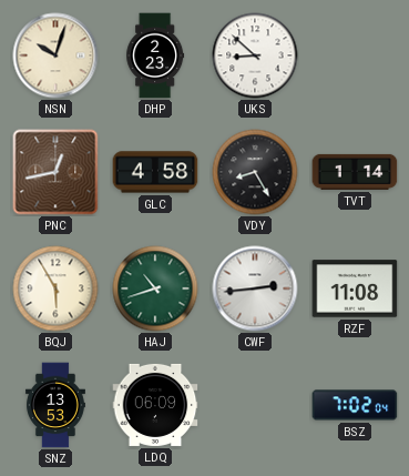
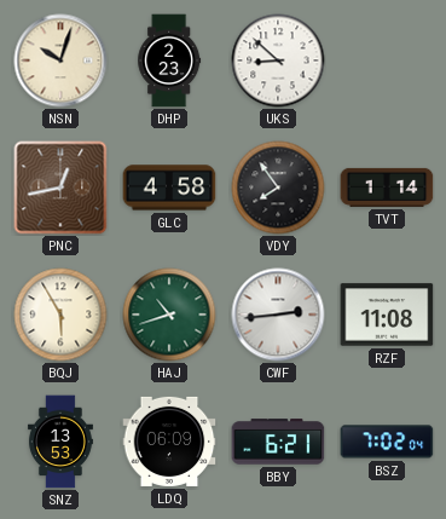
VDY: 8:25 -> 7:54 (278, 188)
BBY: none -> 6:21 (278, 442)
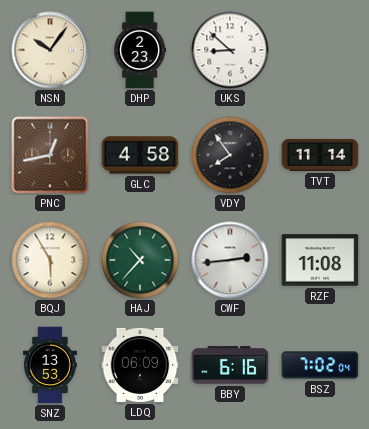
NSN: 10:03 -> 10:06 (50, 50)
TVT: 1:14 -> 11:14 (320, 155)
HAJ: 10:42 -> 10:37 (140, 260)
BBY: 6:21 -> 6:16 (230, 365)
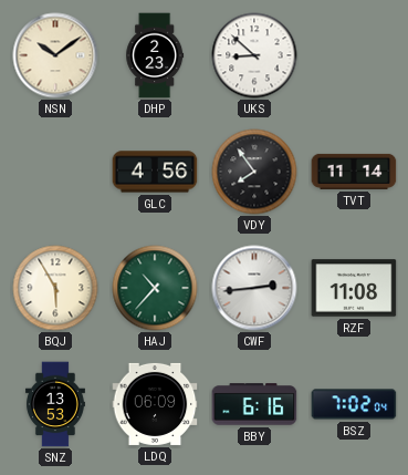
NSN: 10:06 -> 10:09 (55, 55)
PNC: 12:43 -> none (50, 155)
GLC: 4:58 -> 4:56 (155, 172)
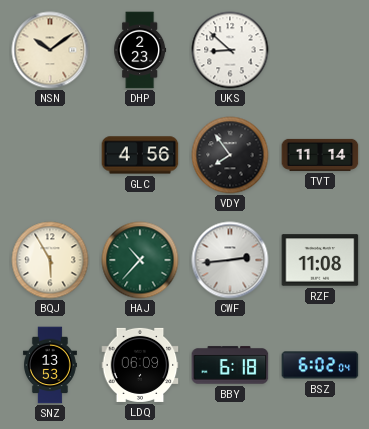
BBY: 6:16 -> 6:18 (230, 365)
BSZ: 7:02 -> 6:02 (320, 365)
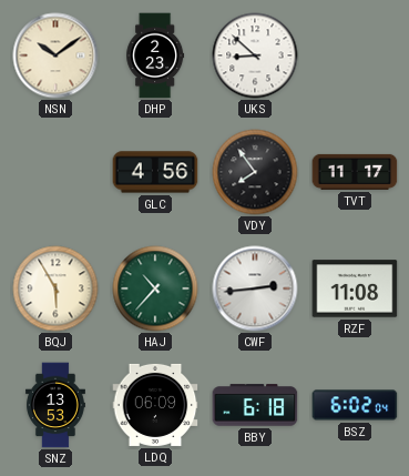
TVT: 11:14 -> 11:17 (355, 172)
